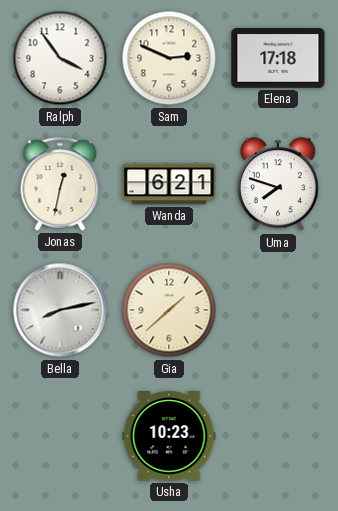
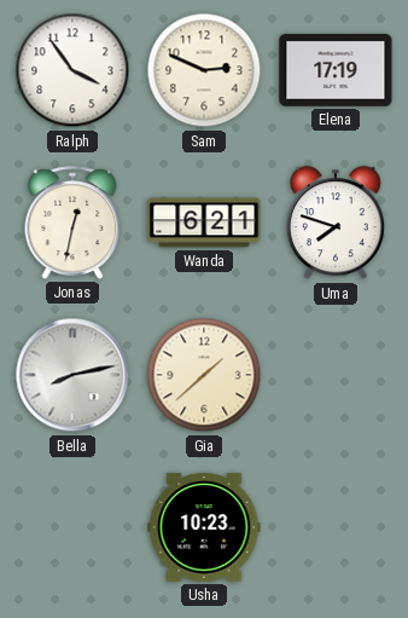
Elena: 17:18 -> 17:19 (336, 70)
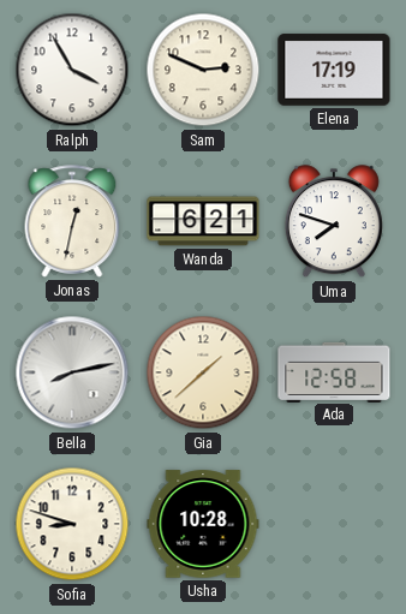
Ralph: 3:54 -> 3:55 (72, 70)
Ada: none -> 12:58 (334, 371)
Sofia: none -> 8:48 (72, 524)
Usha: 10:23 -> 10:28 (203, 524)
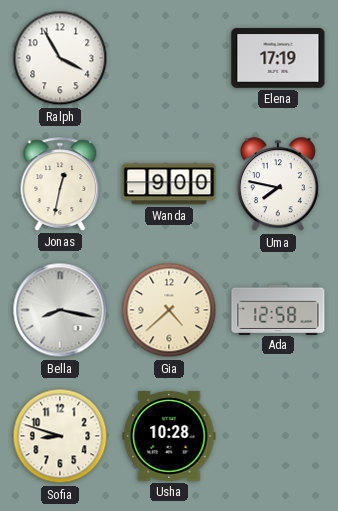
Sam: 2:49 -> none (203, 70)
Wanda: 6:21 -> 9:00 (169, 184)
Uma: 7:48 -> 7:47 (278, 185)
Bella: 8:13 -> 8:17 (60, 310)
Gia: 1:38 -> 4:38 (169, 310)
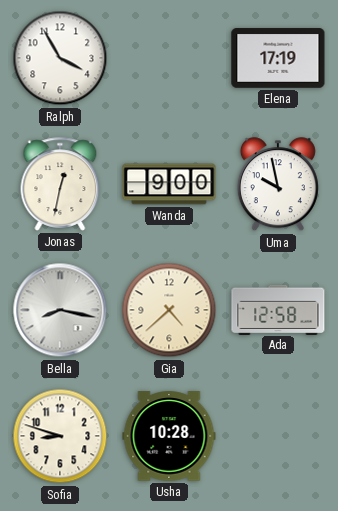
Uma: 7:47 -> 9:58 (278, 185)
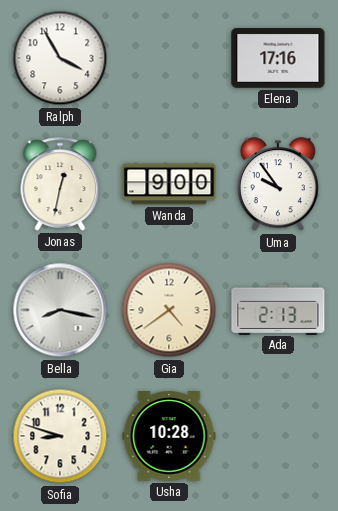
Elena: 17:19 -> 17:16 (278, 58)
Uma: 9:58 -> 9:54 (278, 185)
Gia: 4:38 -> 4:39 (169, 310)
Ada: 12:58 -> 2:13 (278, 309)
